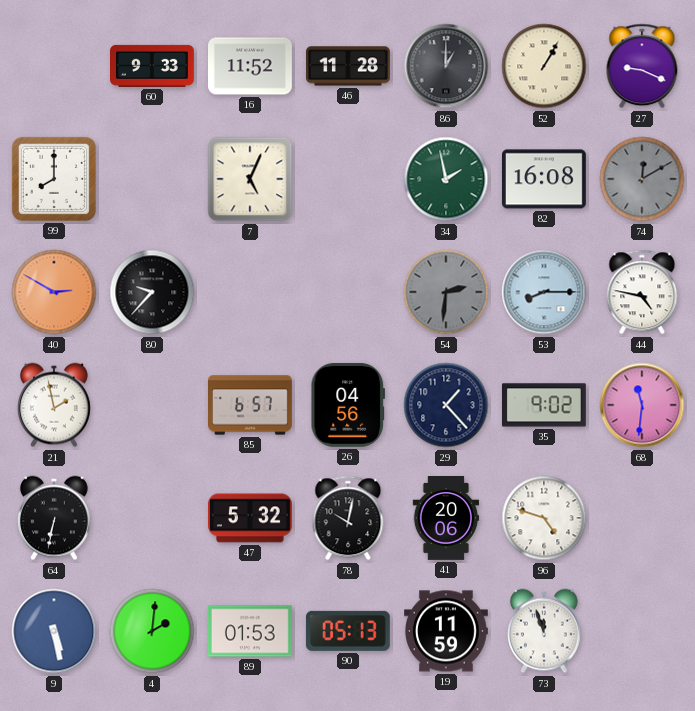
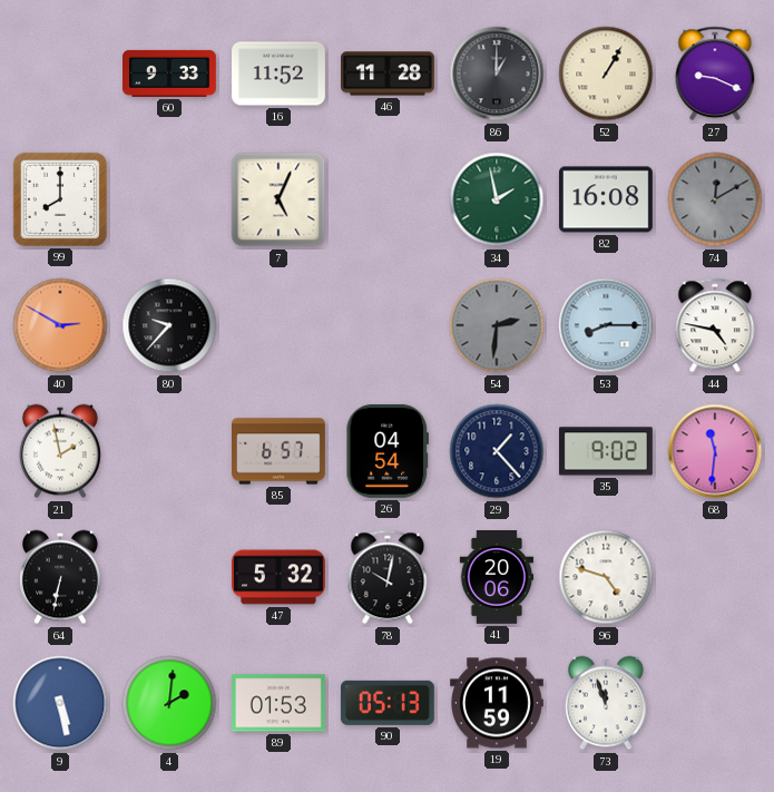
26: 04:56 -> 04:54 (386, 451)
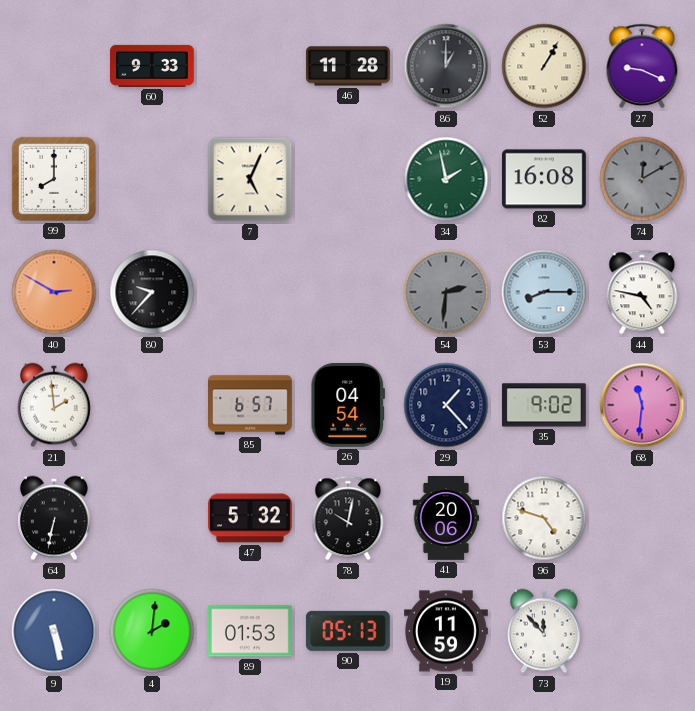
16: 11:52 -> none (280, 74)
21: 1:58 -> 1:59 (54, 405)
73: 11:57 -> 11:53 (544, 631)
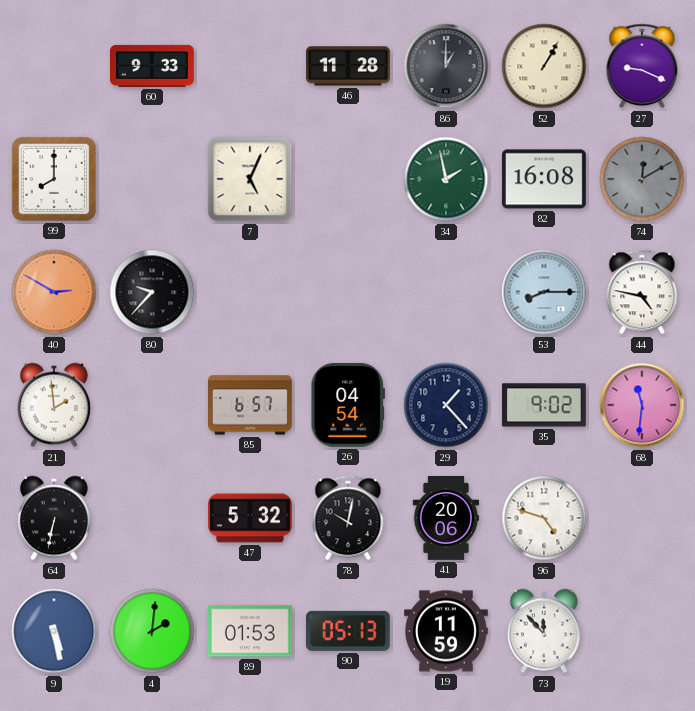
54: 2:31 -> none (446, 292)
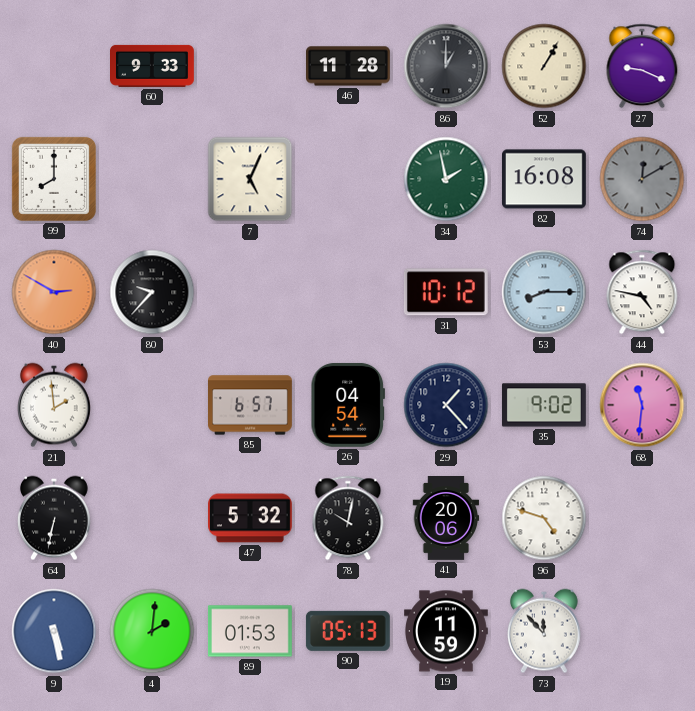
31: none -> 10:12 (446, 292)
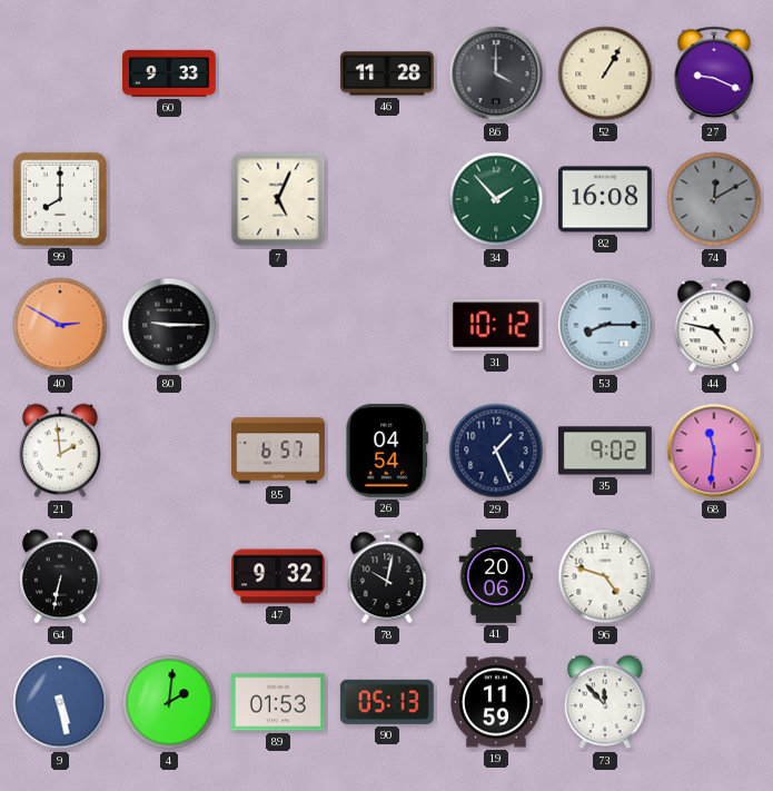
86: 1:00 -> 4:00 (496, 73)
34: 1:58 -> 1:53 (496, 199)
80: 9:37 -> 9:15 (169, 325)
29: 1:23 -> 1:26 (496, 451)
47: 5:32 -> 9:32 (279, 576)
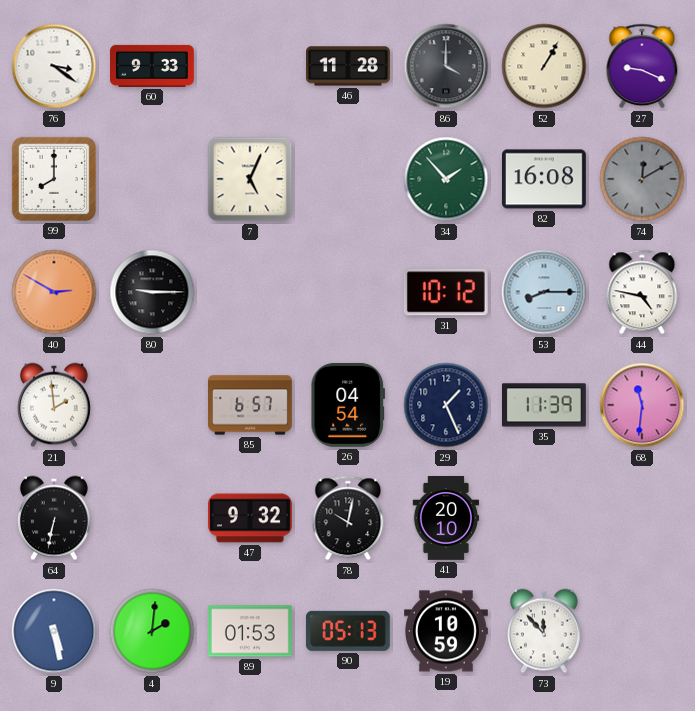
76: none -> 3:21 (54, 66)
35: 9:02 -> 11:39 (544, 405)
41: 20:06 -> 20:10 (446, 519)
96: 4:48 -> none (605, 576)
19: 11:59 -> 10:59 (447, 631)
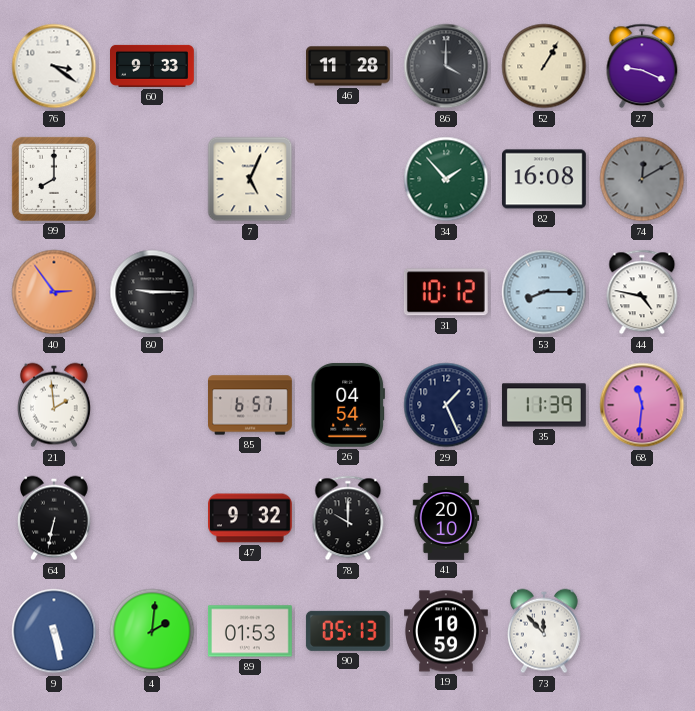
40: 2:50 -> 2:54 (54, 292)
78: 10:02 -> 10:00 (348, 518)
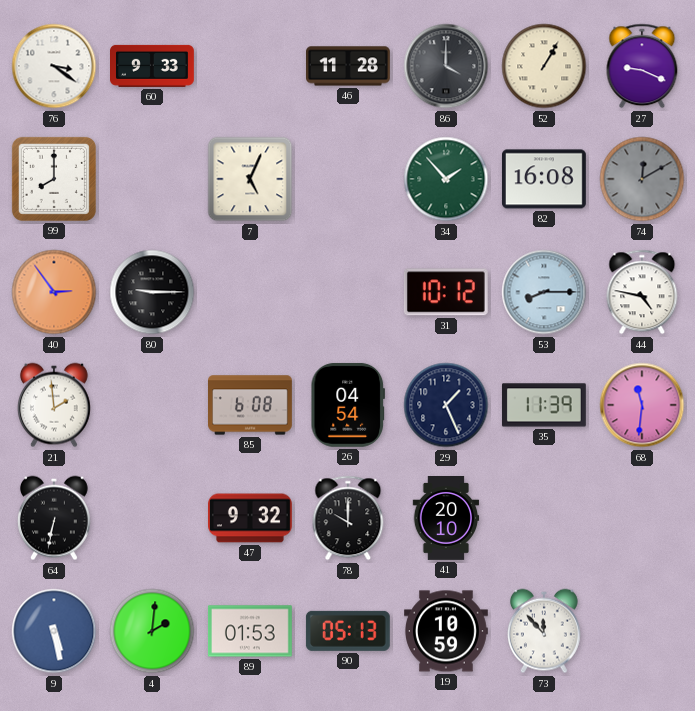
85: 6:57 -> 6:08 (251, 405)
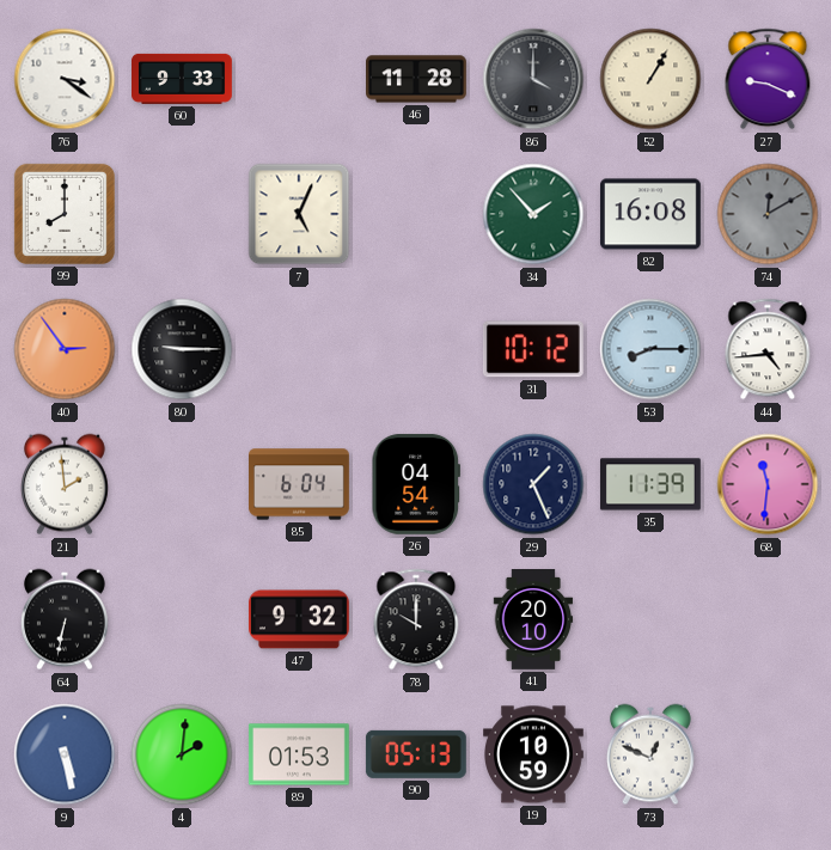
44: 4:47 -> 4:44 (768, 349)
85: 6:08 -> 6:04 (300, 484)
73: 11:53 -> 12:49 (650, 754)
